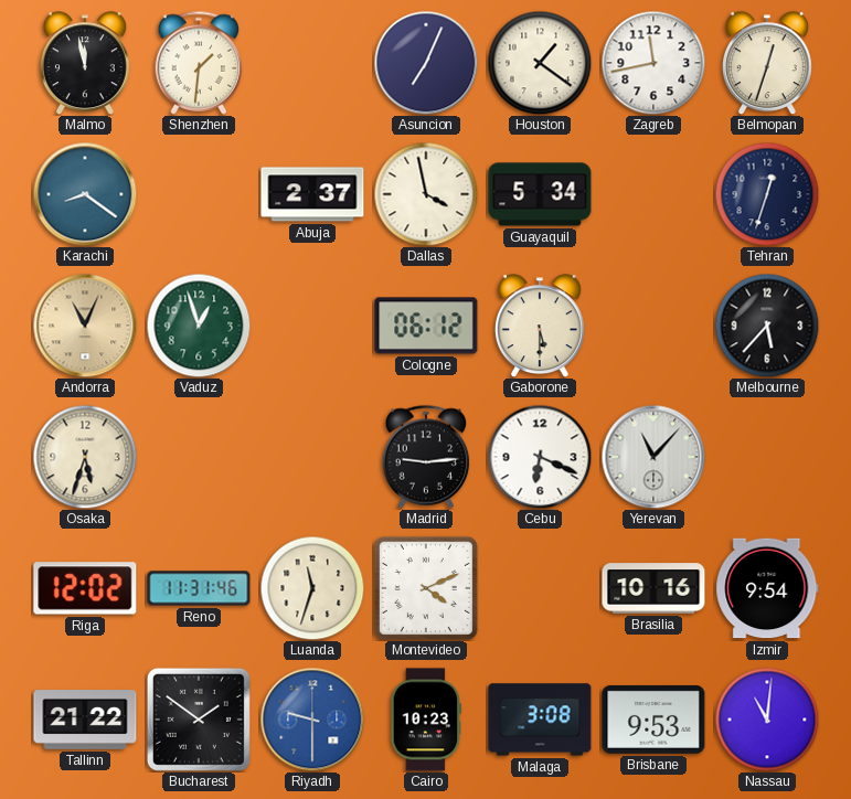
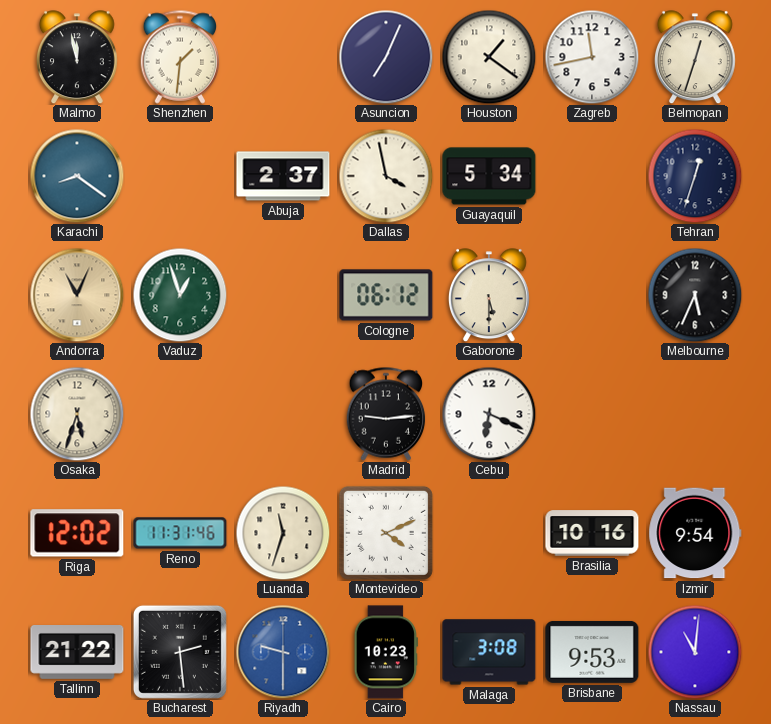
Melbourne: 5:37 -> 5:34 (695, 295)
Yerevan: 11:07 -> none (653, 457)
Bucharest: 1:51 -> 2:29 (180, 652)
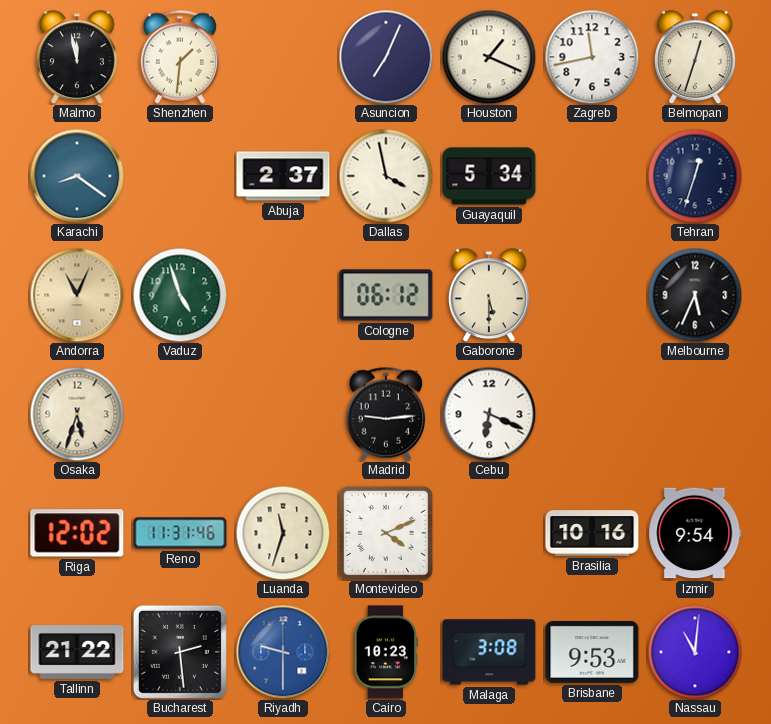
Houston: 1:21 -> 1:19 (489, 57)
Vaduz: 12:57 -> 4:57 (180, 295)
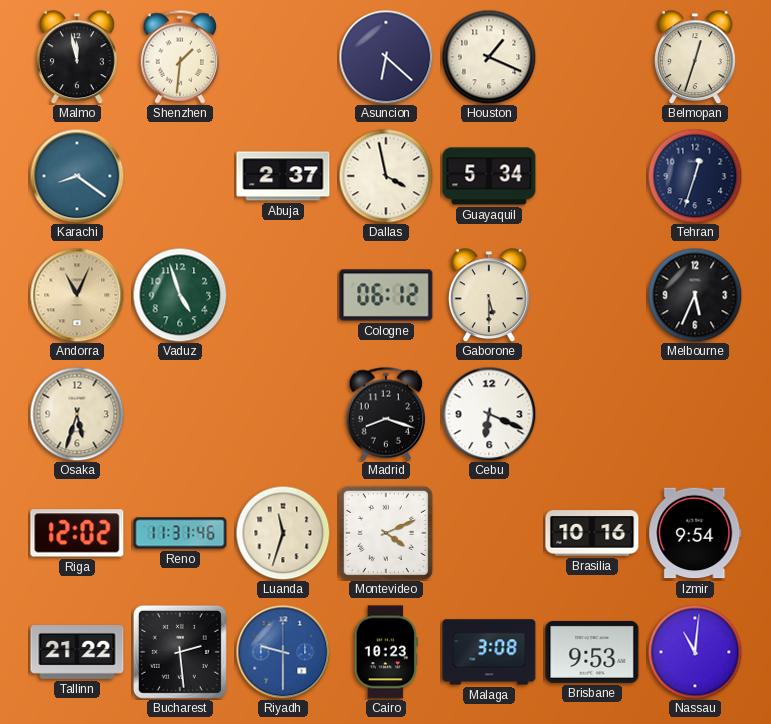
Asuncion: 7:04 -> 6:22 (386, 57)
Zagreb: 11:43 -> none (592, 57)
Madrid: 9:14 -> 8:18 (386, 414)
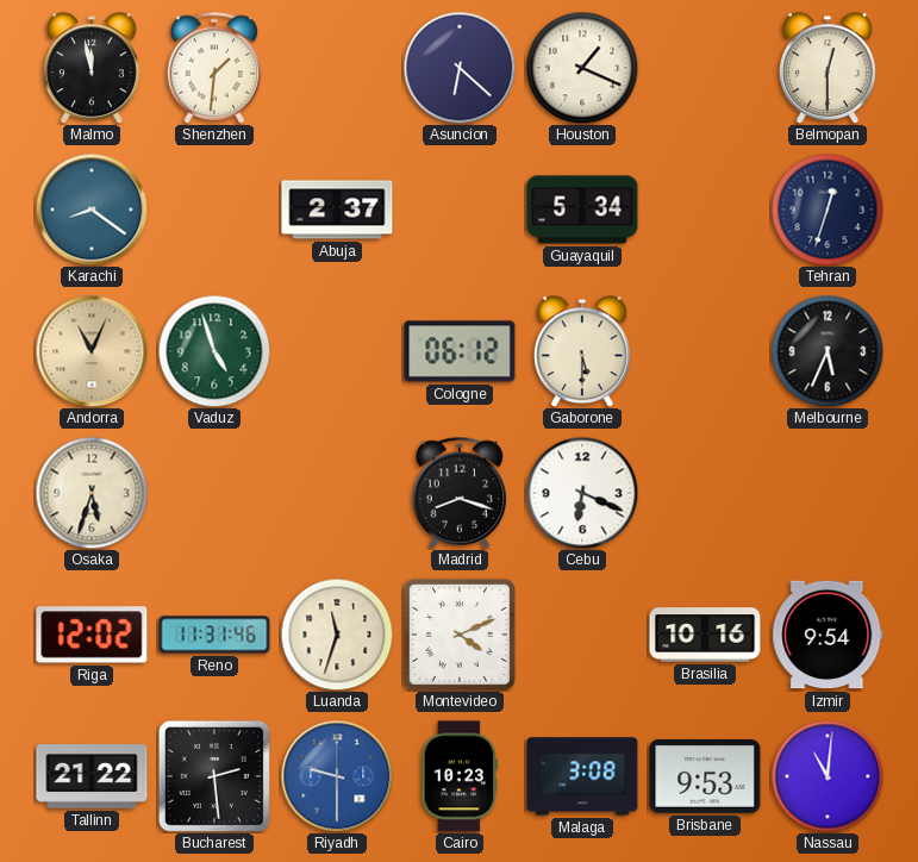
Belmopan: 12:33 -> 12:30 (828, 68)
Dallas: 3:58 -> none (386, 176)
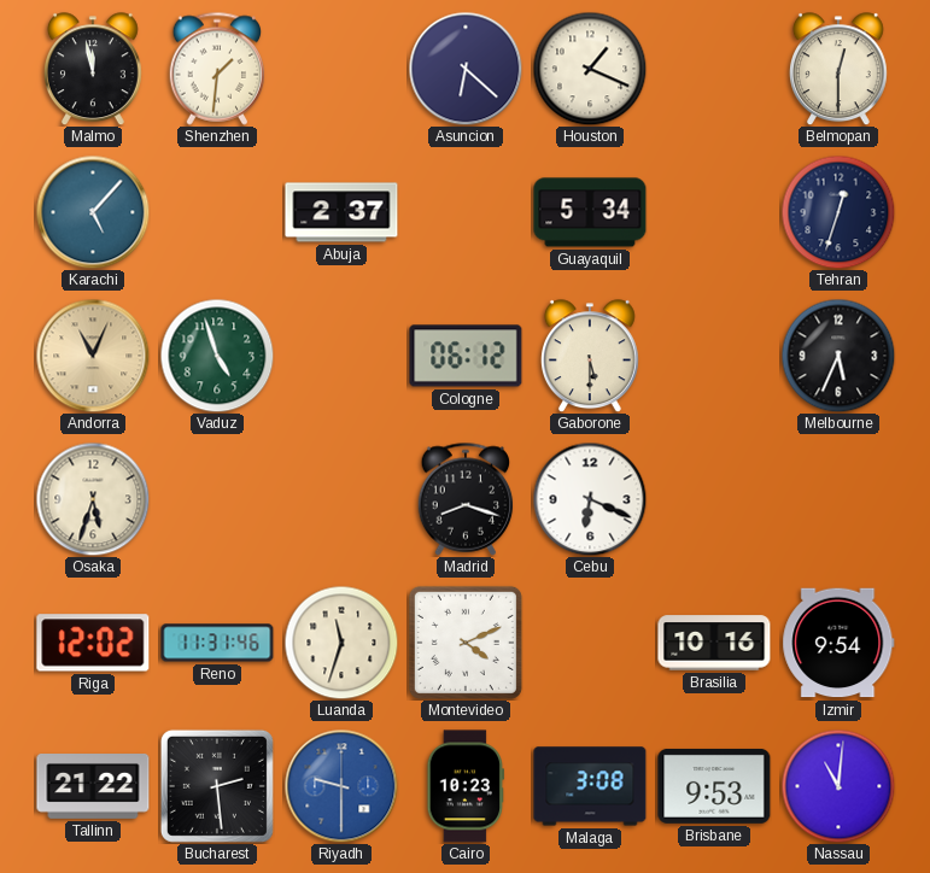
Karachi: 8:21 -> 5:07 (93, 212)
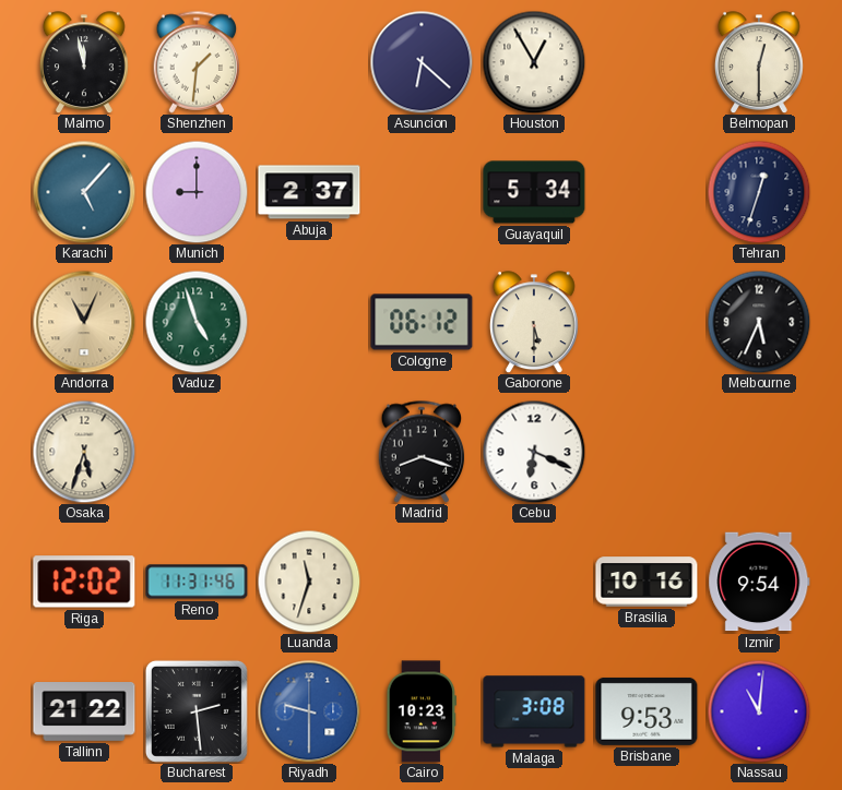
Houston: 1:19 -> 12:55 (534, 62)
Munich: none -> 9:00 (197, 192)
Montevideo: 4:11 -> none (466, 643)
